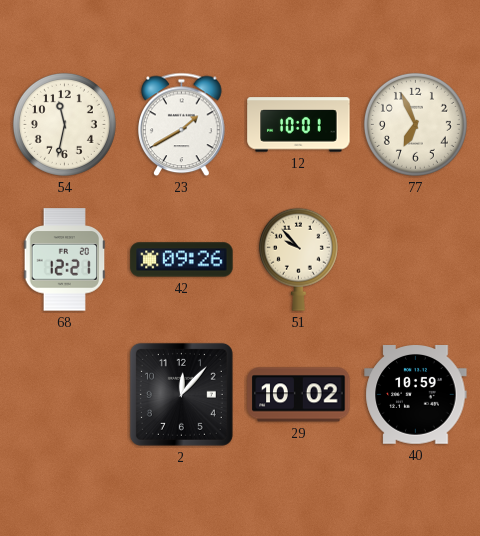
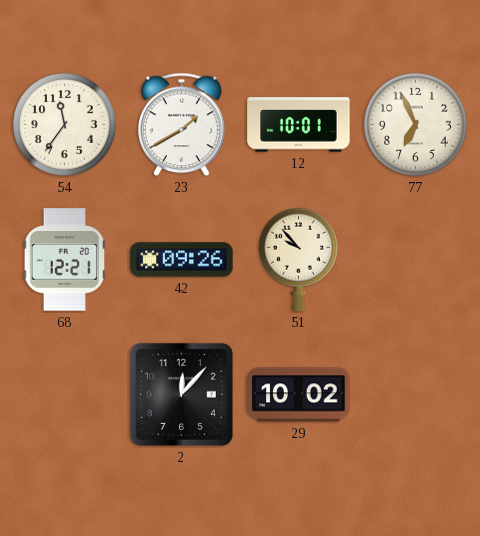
54: 11:32 -> 11:36 (64, 124)
40: 10:59 -> none (416, 395)
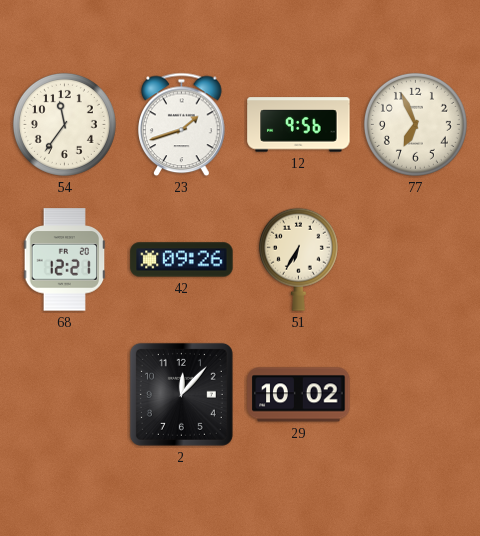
23: 1:40 -> 1:42 (182, 125)
12: 10:01 -> 9:56 (299, 125)
51: 9:53 -> 6:35 (298, 259)
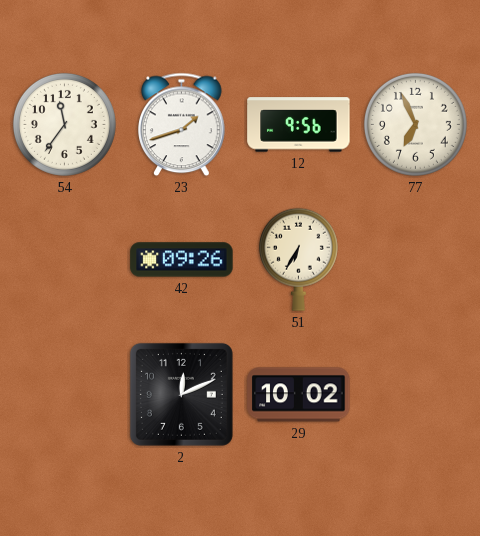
68: 12:21 -> none (65, 260)
2: 12:07 -> 12:11 (181, 394)
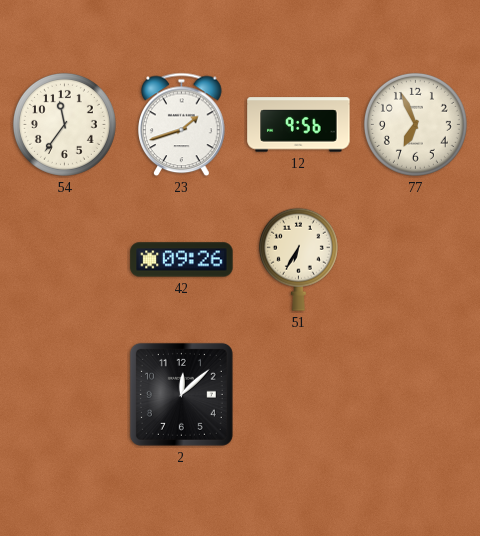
2: 12:11 -> 12:08 (181, 394)
29: 10:02 -> none (299, 395)
